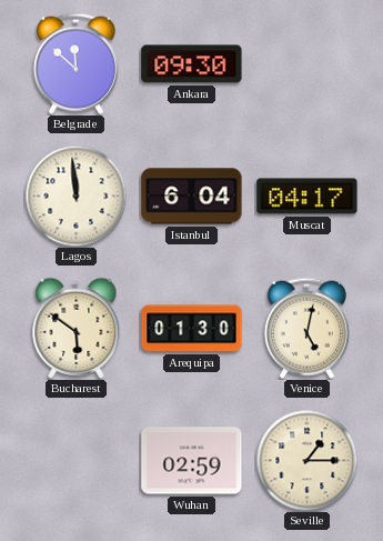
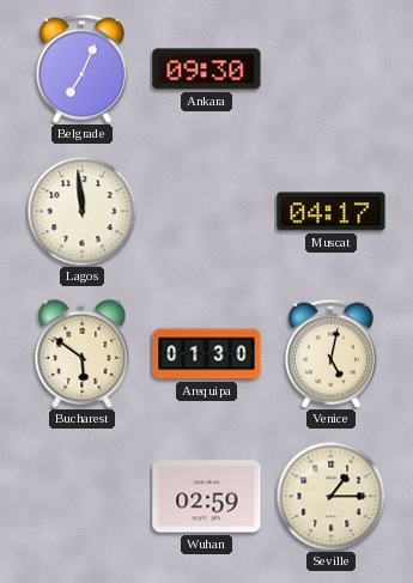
Belgrade: 11:52 -> 7:04 (81, 68)
Istanbul: 6:04 -> none (192, 197)
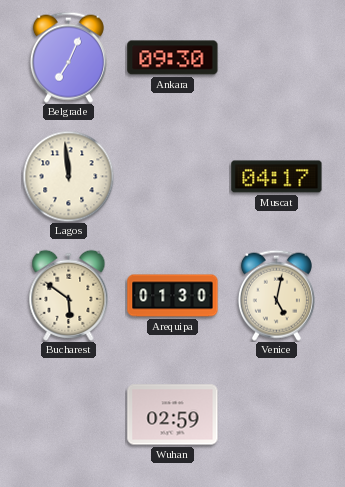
Seville: 1:15 -> none (330, 496)
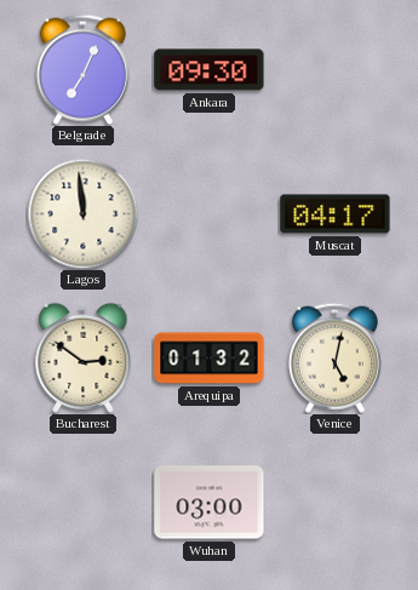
Bucharest: 5:51 -> 2:51 (84, 357)
Arequipa: 01:30 -> 01:32 (210, 359)
Wuhan: 02:59 -> 03:00 (210, 503)
